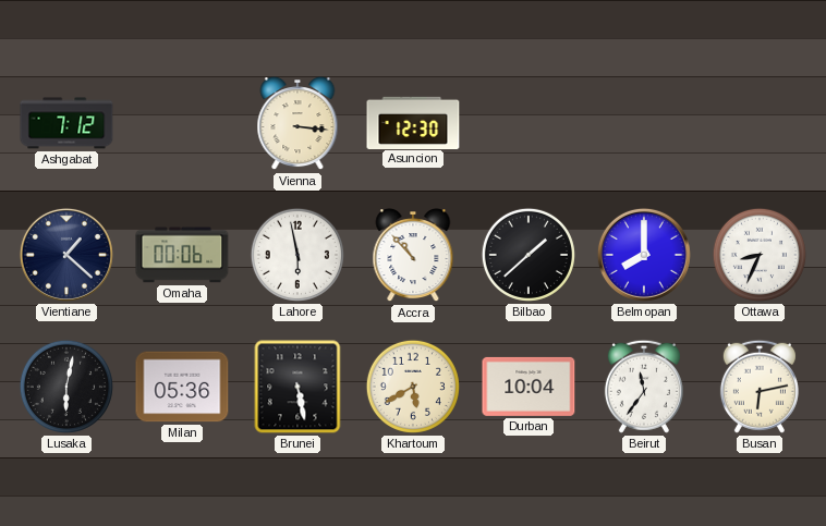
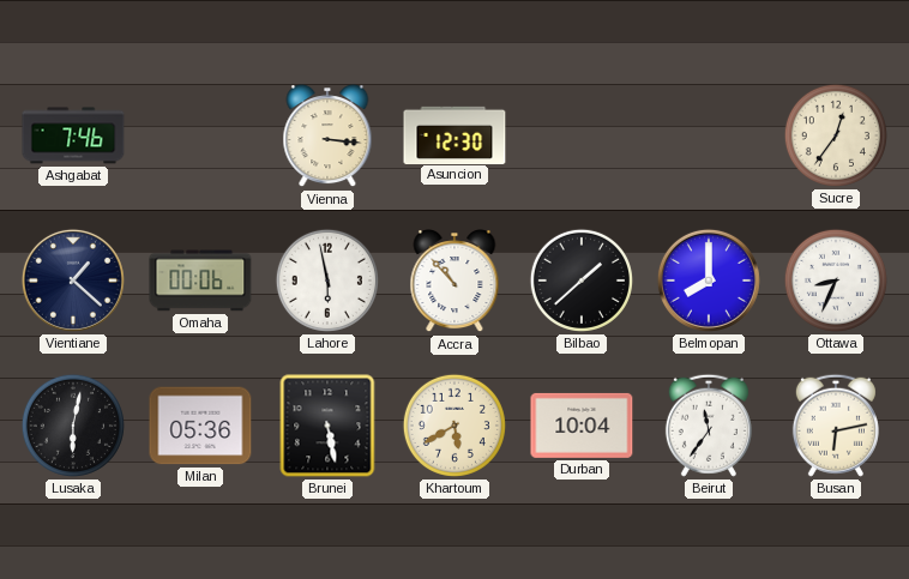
Ashgabat: 7:12 -> 7:46 (73, 135)
Sucre: none -> 12:36 (836, 135)
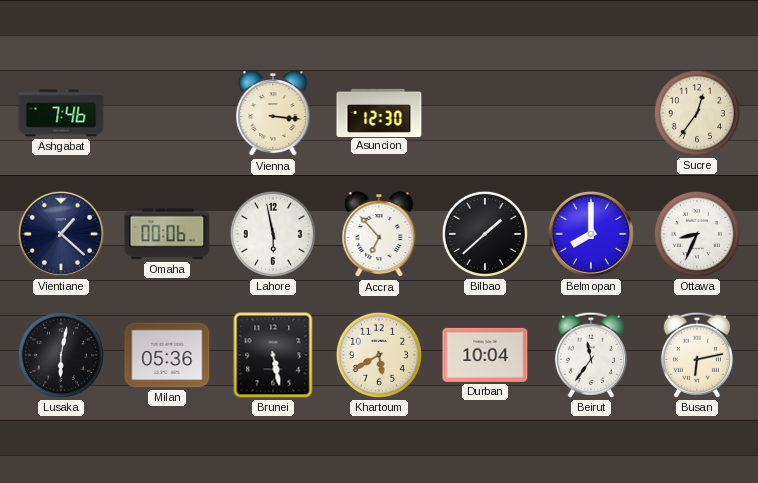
Accra: 10:53 -> 6:53 (379, 235)
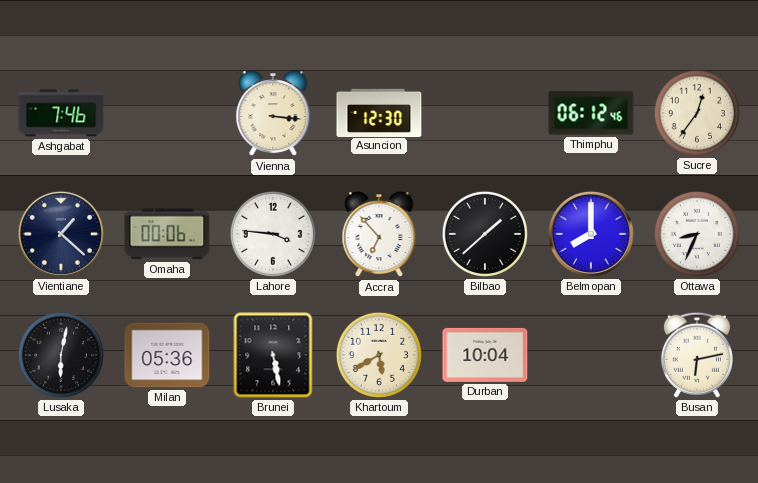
Thimphu: none -> 06:12 (591, 113)
Lahore: 5:58 -> 3:46 (273, 234)
Beirut: 11:36 -> none (591, 355)
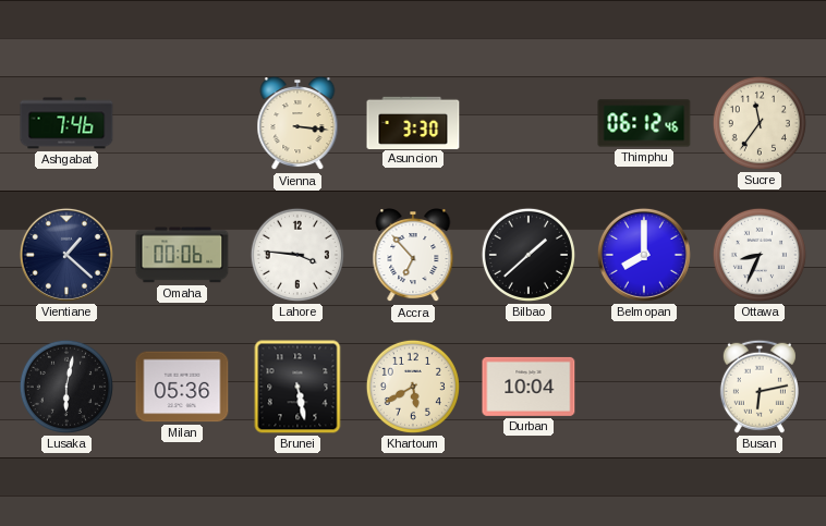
Asuncion: 12:30 -> 3:30 (413, 122)
Sucre: 12:36 -> 11:36 (760, 123)
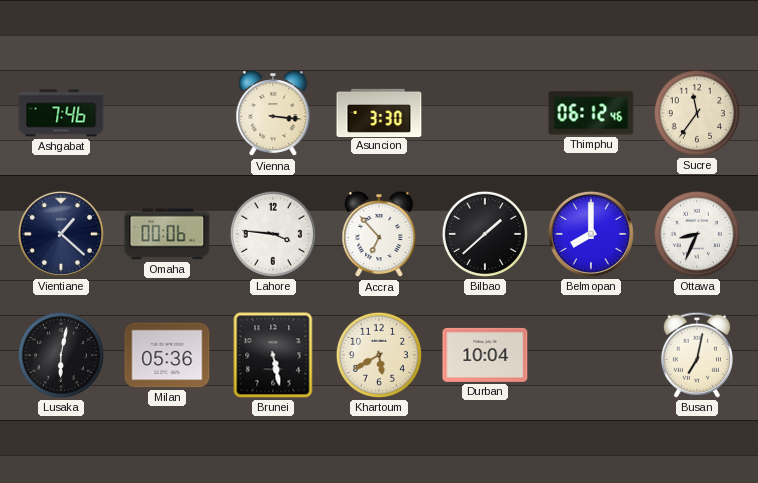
Busan: 6:13 -> 7:02 (697, 355)
